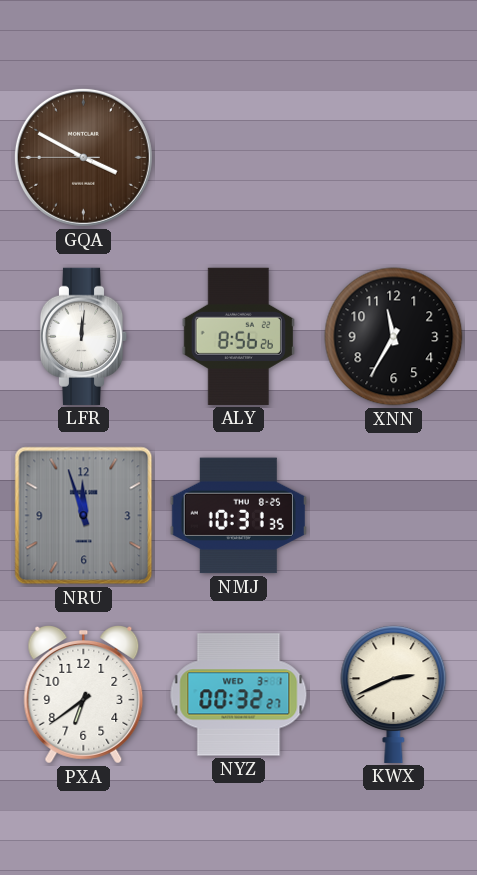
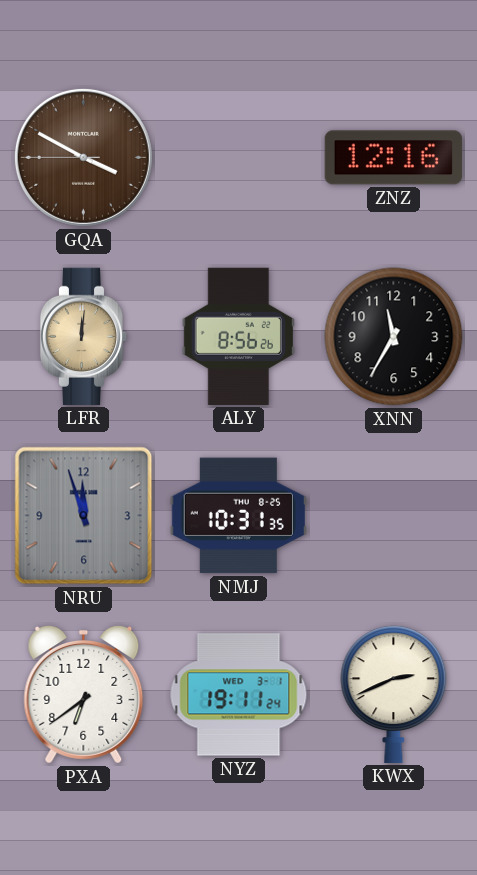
ZNZ: none -> 12:16 (393, 158)
LFR dial: white -> champagne (84, 336)
NYZ: 00:32 -> 19:11 (239, 695)
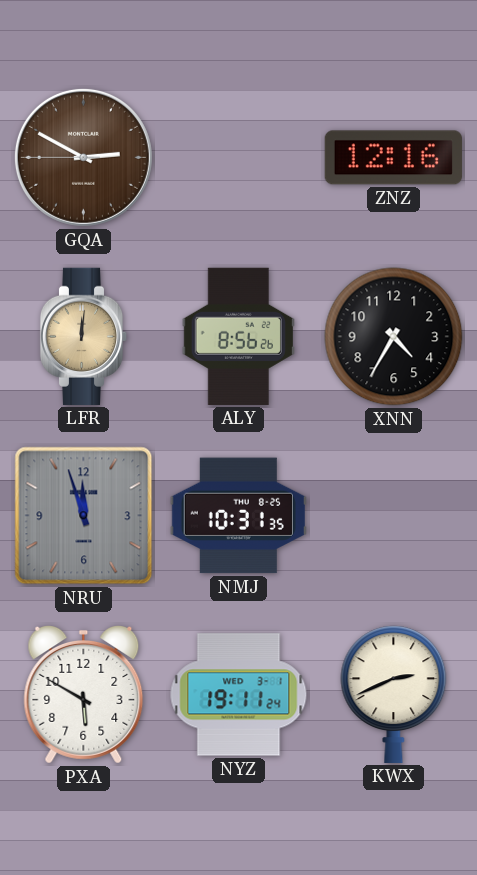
GQA: 3:49 -> 2:49 (83, 157)
XNN: 11:35 -> 4:35 (394, 337)
PXA: 6:39 -> 5:50 (84, 695)
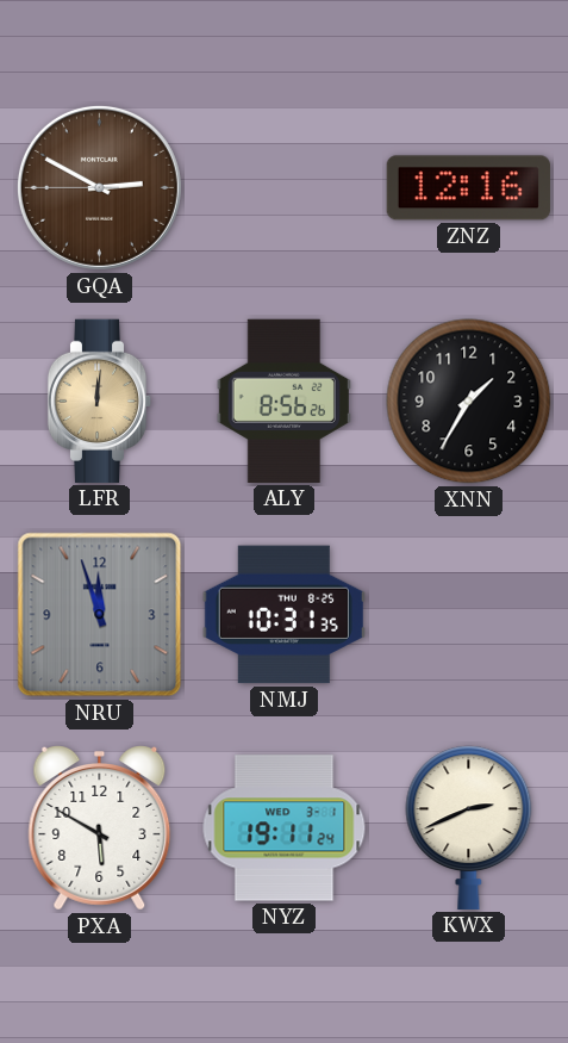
XNN: 4:35 -> 1:35 (469, 402)
